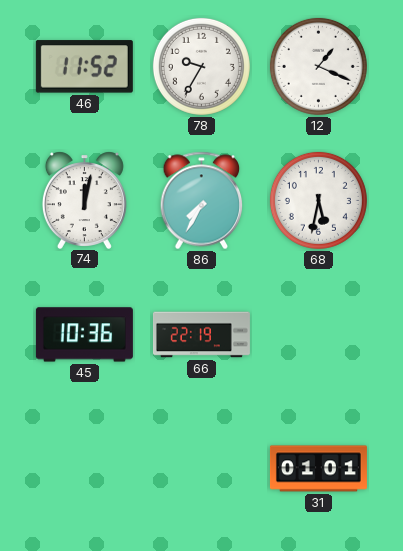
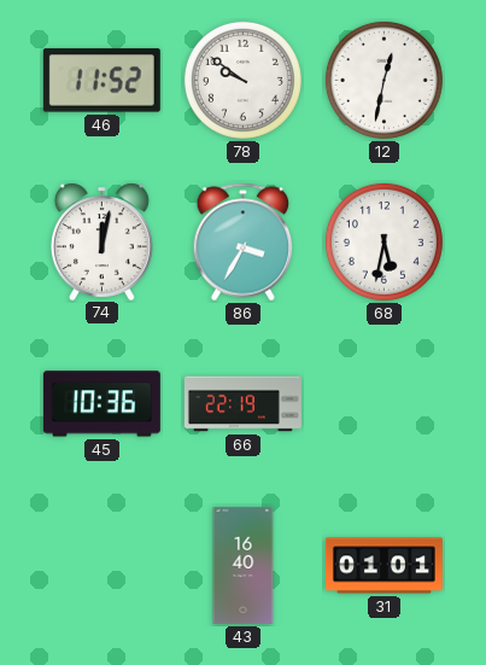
78: 9:35 -> 9:51 (242, 80)
12: 1:19 -> 12:32 (383, 80)
86: 7:35 -> 3:35 (244, 243)
43: none -> 16:40 (244, 565)
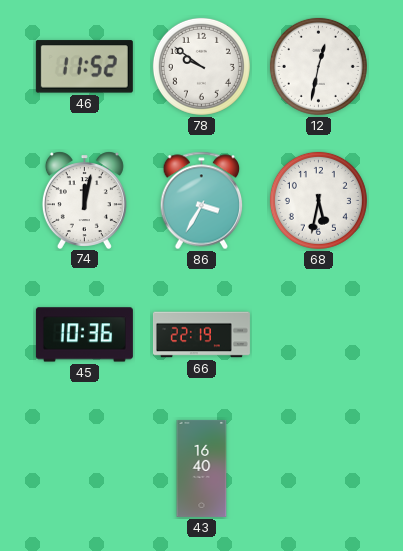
31: 01:01 -> none (383, 566)
